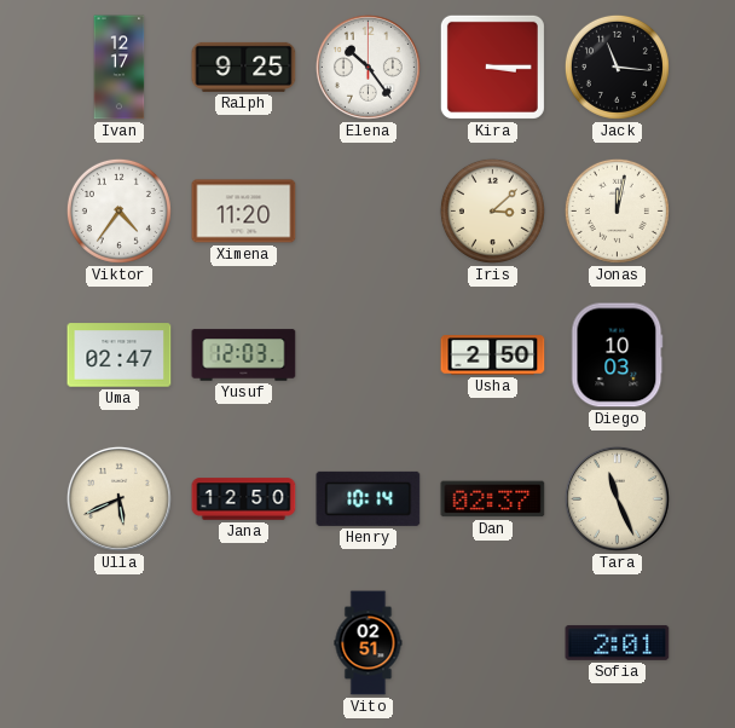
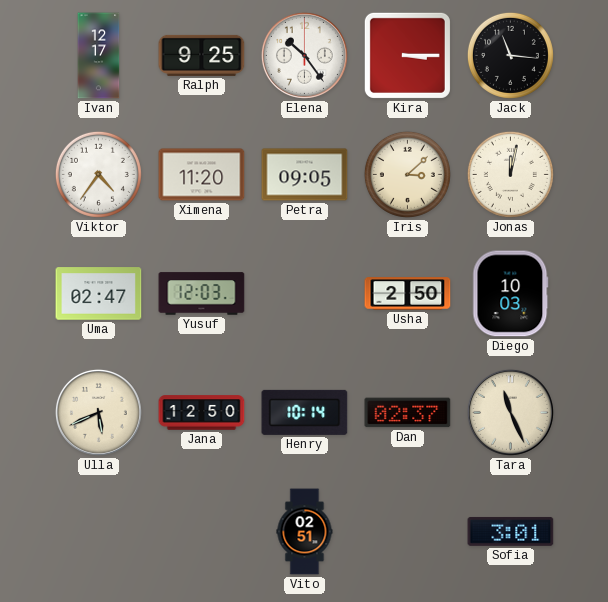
Petra: none -> 09:05 (305, 175)
Sofia: 2:01 -> 3:01 (511, 531)
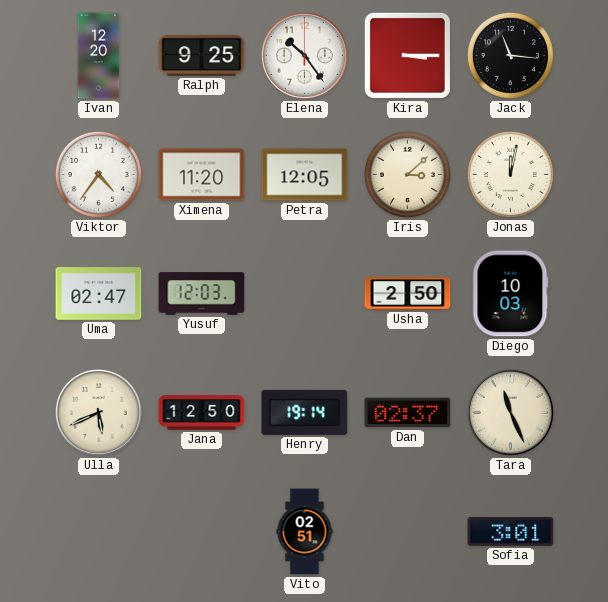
Ivan: 12:17 -> 12:20 (99, 56)
Petra: 09:05 -> 12:05 (305, 175)
Henry: 10:14 -> 19:14 (305, 412)
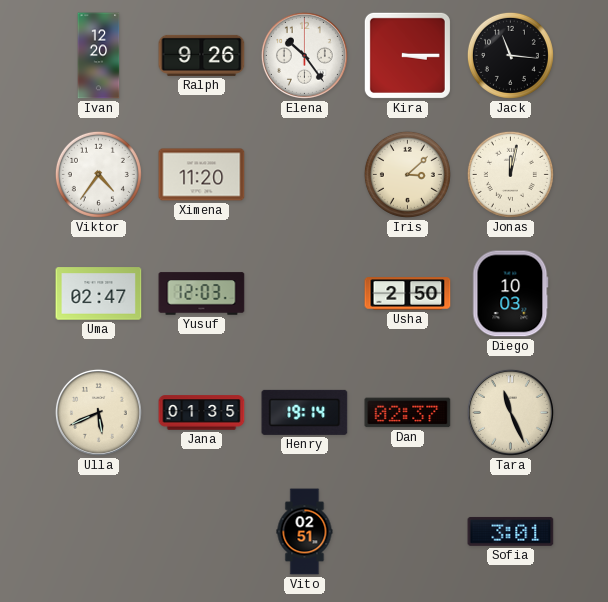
Ralph: 9:25 -> 9:26 (202, 55)
Petra: 12:05 -> none (305, 175)
Jana: 12:50 -> 01:35 (202, 413)
